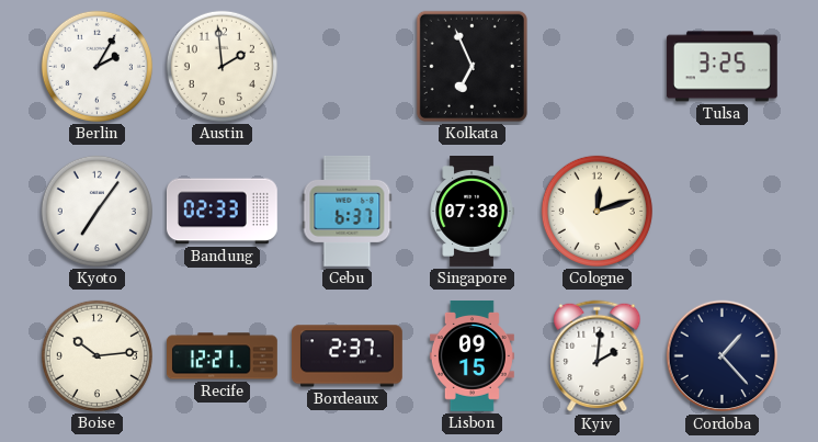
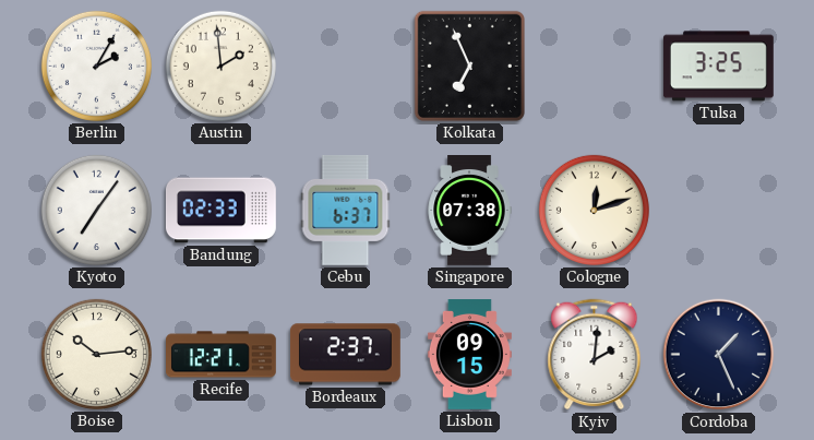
Cordoba: 1:23 -> 1:26 (719, 355)
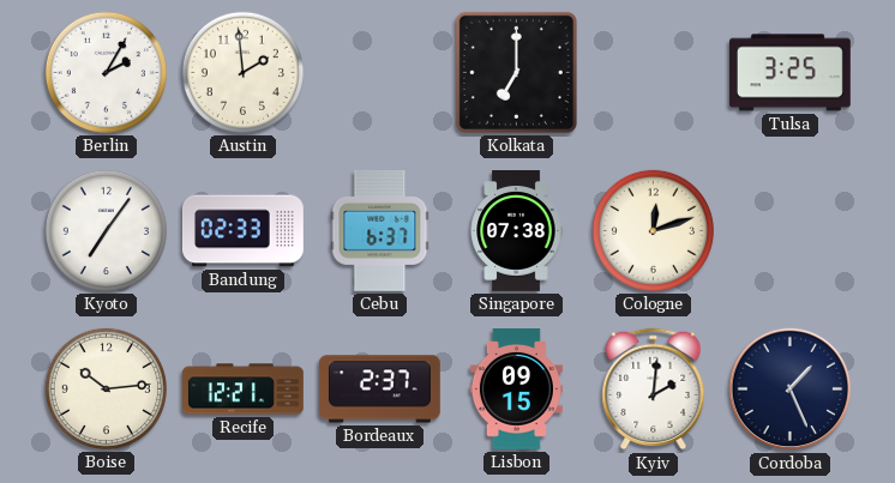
Kolkata: 6:56 -> 7:00 (516, 72)
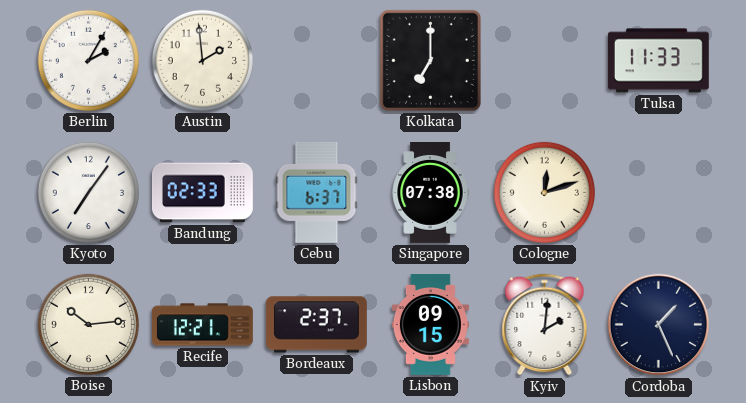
Tulsa: 3:25 -> 11:33 (658, 61)
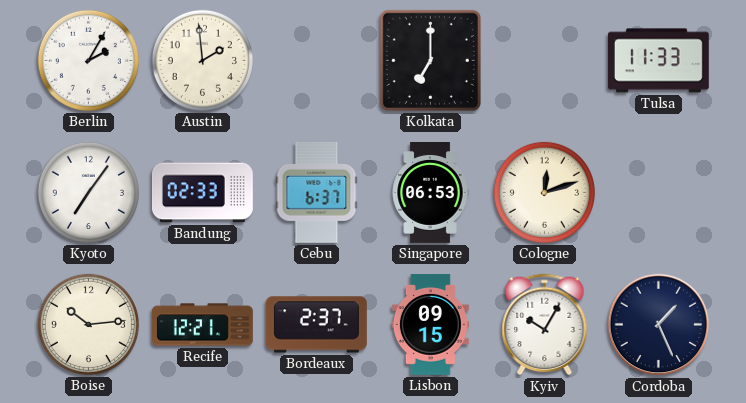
Singapore: 07:38 -> 06:53 (430, 193)
Kyiv: 2:01 -> 10:05 (545, 325)
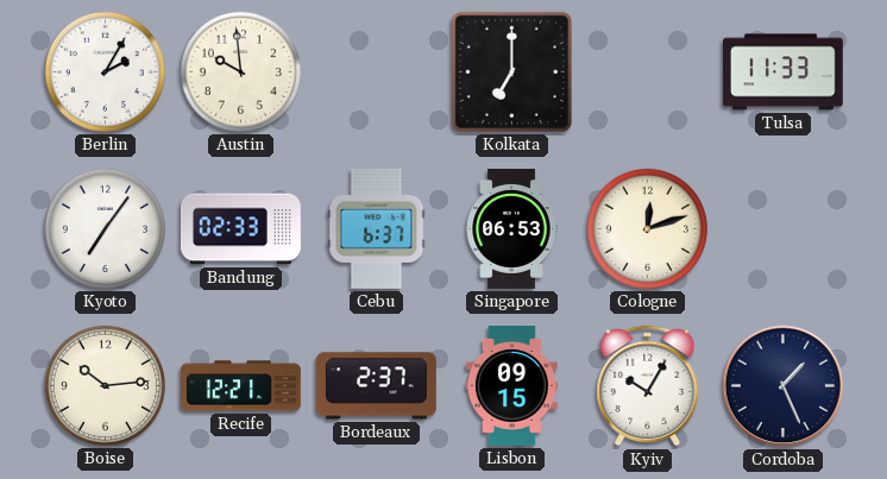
Austin: 1:59 -> 9:59 (240, 71)
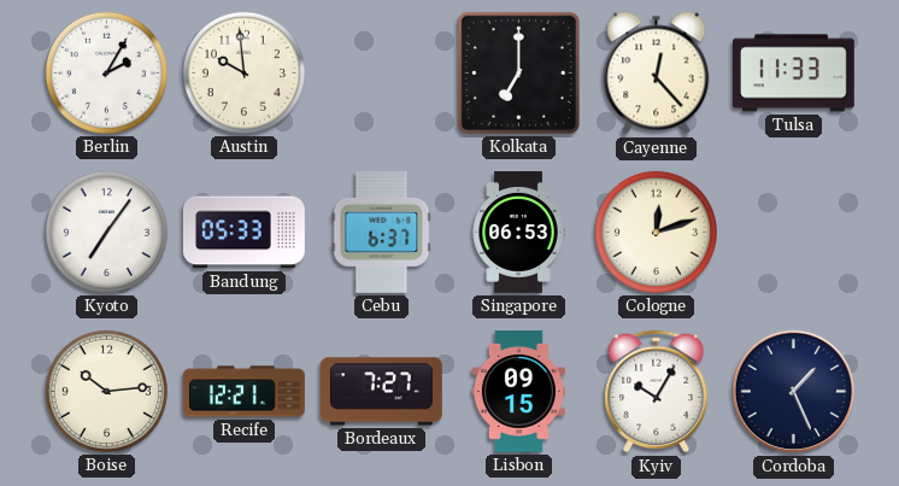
Cayenne: none -> 12:23 (657, 74)
Bandung: 02:33 -> 05:33 (243, 233)
Bordeaux: 2:37 -> 7:27 (381, 392)
